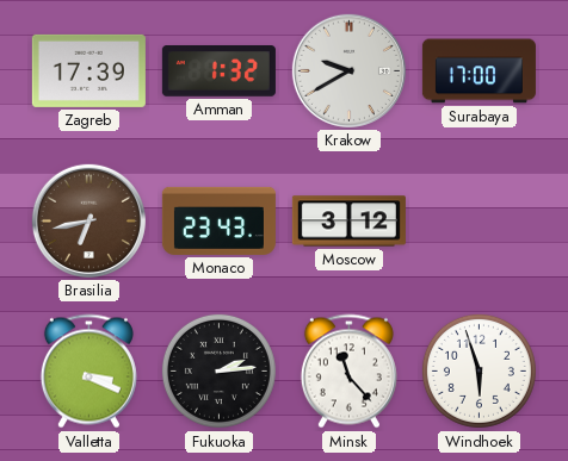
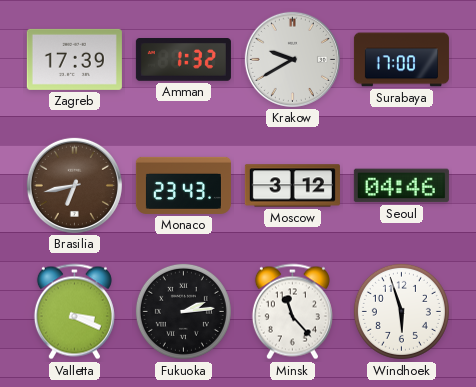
Seoul: none -> 04:46 (401, 186)
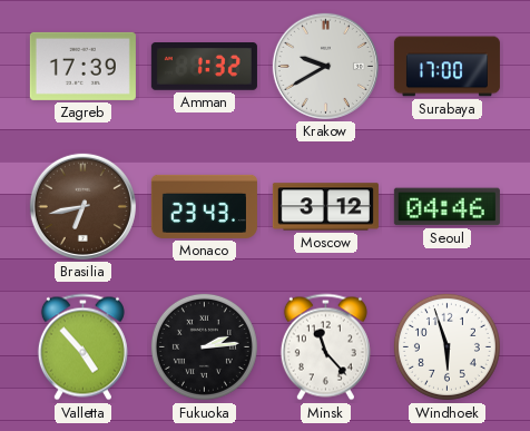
Valletta: 3:19 -> 4:53 (82, 347)
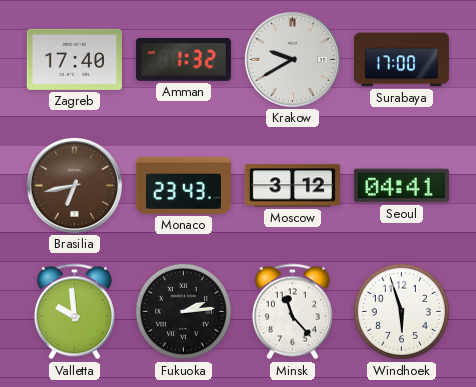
Zagreb: 17:39 -> 17:40 (74, 59)
Seoul: 04:46 -> 04:41 (401, 186)
Valletta: 4:53 -> 9:59 (74, 312)
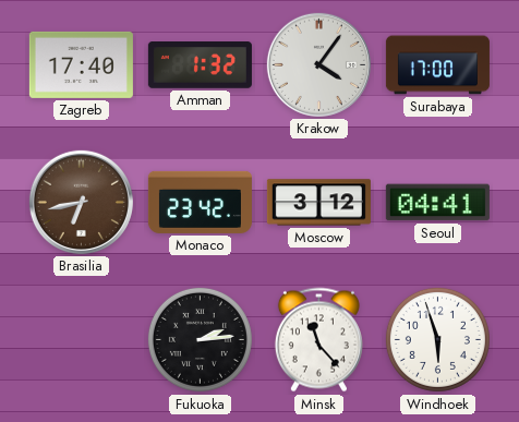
Krakow: 9:40 -> 4:06 (318, 64)
Monaco: 23:43 -> 23:42 (200, 202)
Valletta: 9:59 -> none (74, 312)
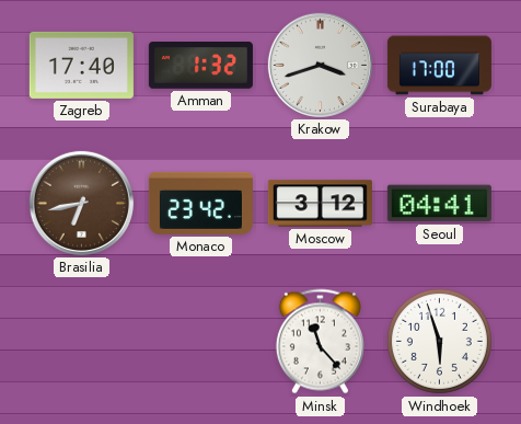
Krakow: 4:06 -> 3:42 (320, 65)
Fukuoka: 2:14 -> none (200, 339)
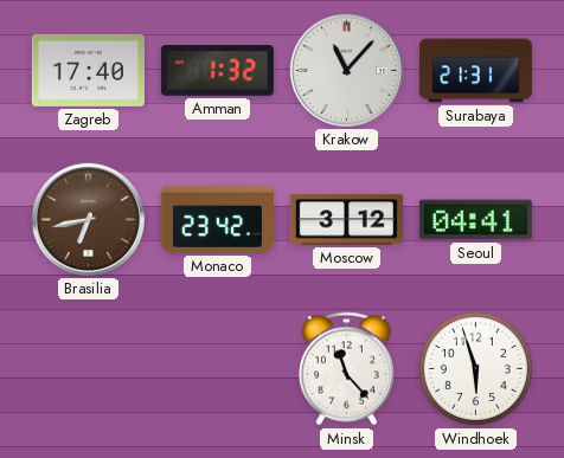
Krakow: 3:42 -> 11:07 (346, 70)
Surabaya: 17:00 -> 21:31 (475, 71)
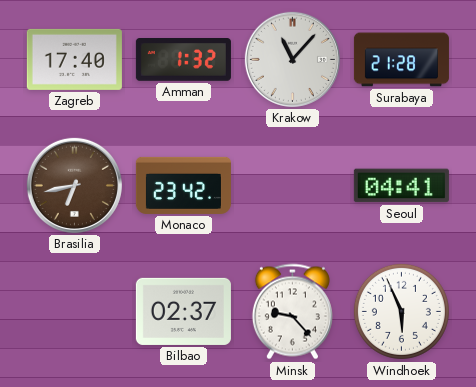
Surabaya: 21:31 -> 21:28 (401, 60)
Moscow: 3:12 -> none (346, 220)
Bilbao: none -> 02:37 (183, 311)
Minsk: 11:23 -> 9:23 (292, 312)
Windhoek: 5:57 -> 5:56 (401, 311)
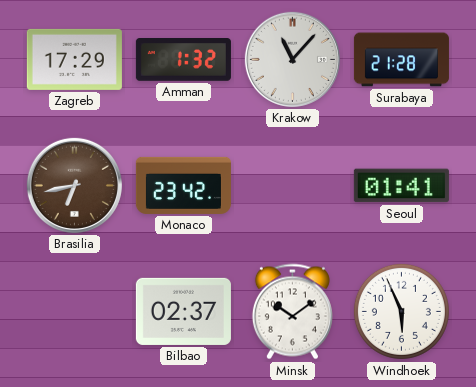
Zagreb: 17:40 -> 17:29 (74, 59)
Seoul: 04:41 -> 01:41 (401, 186)
Minsk: 9:23 -> 10:09 (292, 312)
